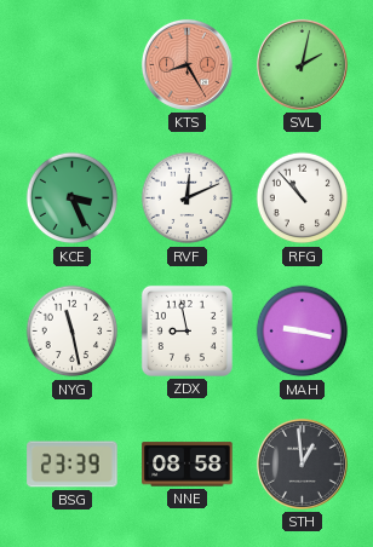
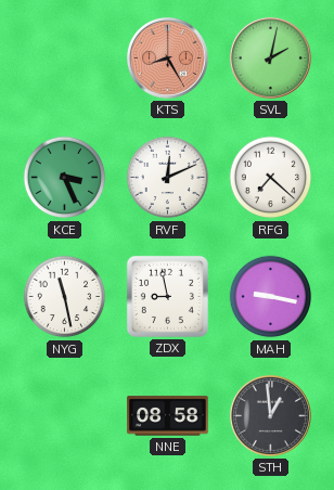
RFG: 10:53 -> 7:22 (271, 178)
BSG: 23:39 -> none (73, 465)
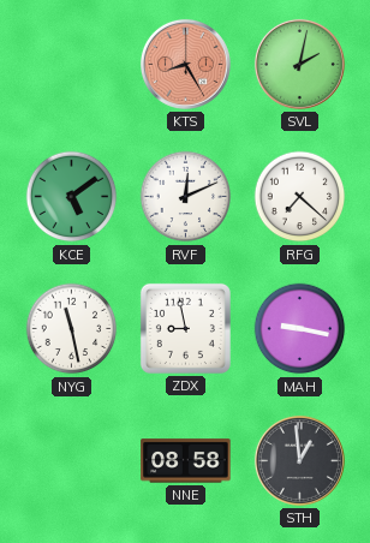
KCE: 3:26 -> 5:09 (72, 197)
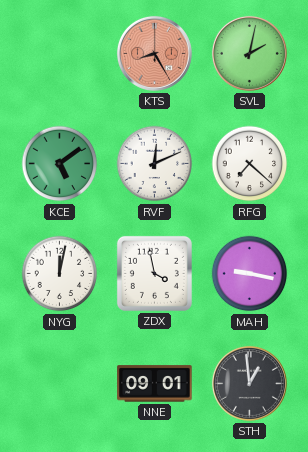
NYG: 11:28 -> 12:02 (60, 274)
ZDX: 8:58 -> 3:58 (154, 273)
NNE: 08:58 -> 09:01 (155, 384)
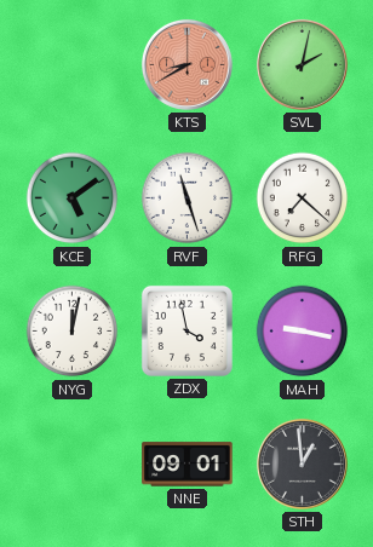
KTS: 8:25 -> 8:40 (187, 64)
RVF: 12:11 -> 11:27 (188, 198)
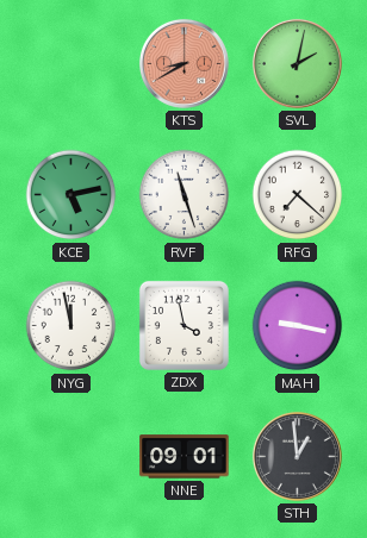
KCE: 5:09 -> 5:13 (71, 195)
NYG: 12:02 -> 11:58 (71, 326)
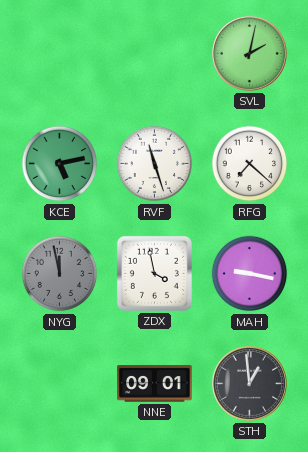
KTS: 8:40 -> none (183, 63)
NYG dial: white -> grey (60, 274)
